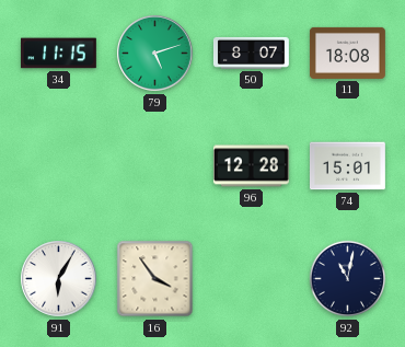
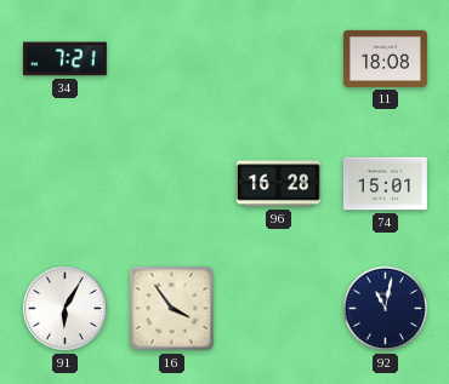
34: 11:15 -> 7:21 (64, 59)
79: 5:12 -> none (155, 54)
50: 8:07 -> none (251, 53)
96: 12:28 -> 16:28 (278, 184)
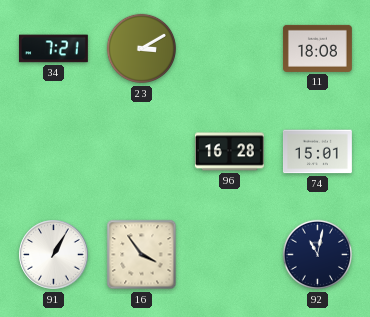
23: none -> 3:10 (142, 49)
91: 6:05 -> 1:05 (54, 255)
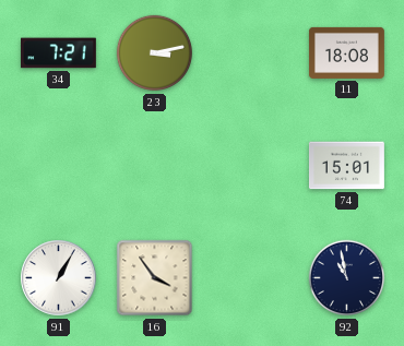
23: 3:10 -> 3:13 (155, 53)
96: 16:28 -> none (229, 152)
92: 11:02 -> 10:58 (347, 278)
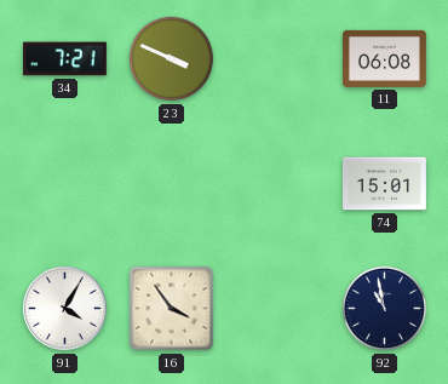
23: 3:13 -> 3:49 (172, 59)
11: 18:08 -> 06:08 (384, 58)
91: 1:05 -> 4:05 (65, 309)
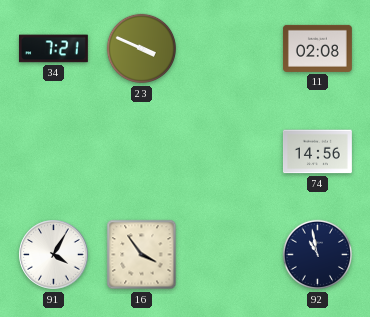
11: 06:08 -> 02:08 (317, 48)
74: 15:01 -> 14:56 (317, 152)
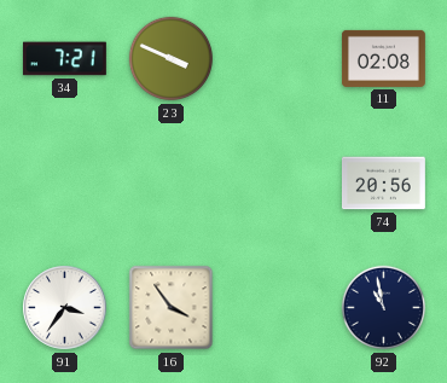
74: 14:56 -> 20:56 (383, 184)
91: 4:05 -> 3:36 (65, 308)
